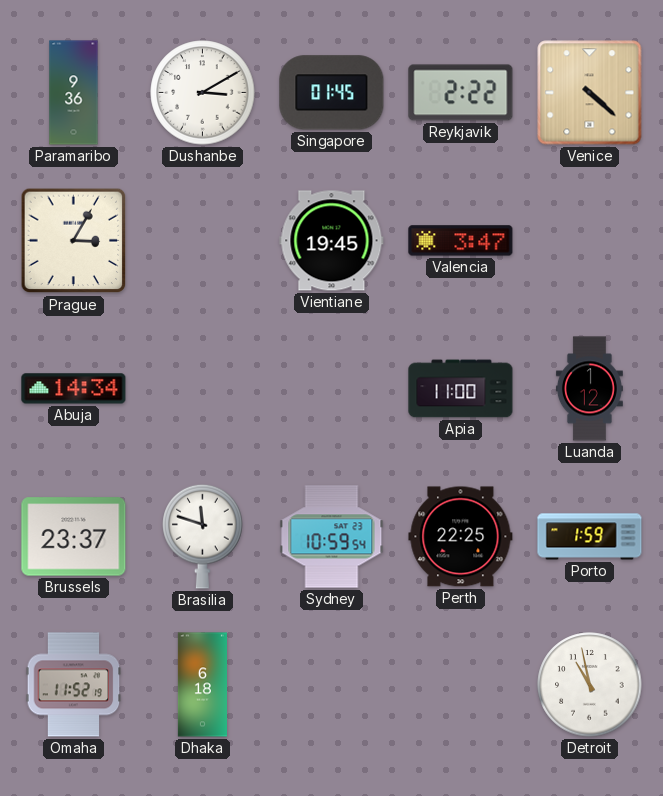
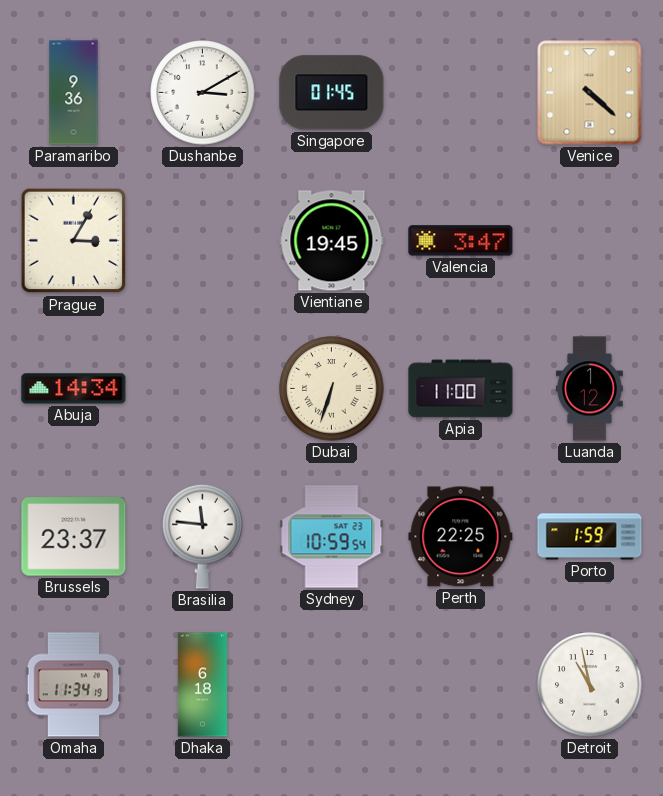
Reykjavik: 2:22 -> none (461, 93)
Dubai: none -> 6:33 (332, 389)
Brasilia: 11:48 -> 11:46 (203, 536)
Omaha: 11:52 -> 11:34 (74, 685)
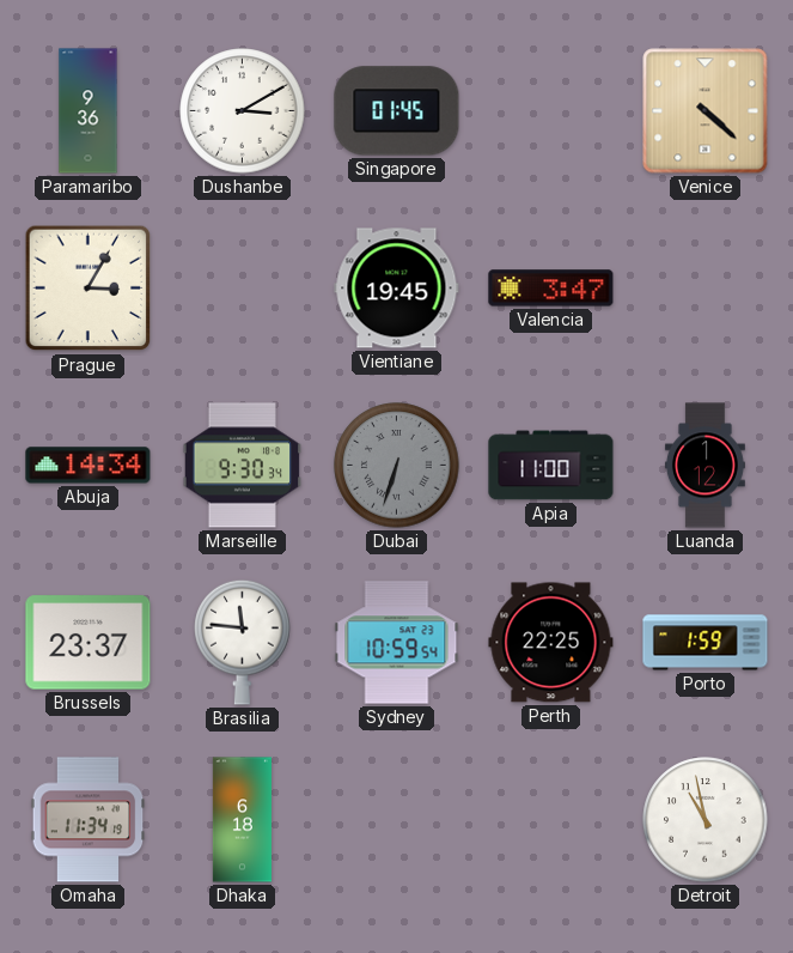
Marseille: none -> 9:30 (243, 466)
Dubai dial: cream -> grey (397, 466)
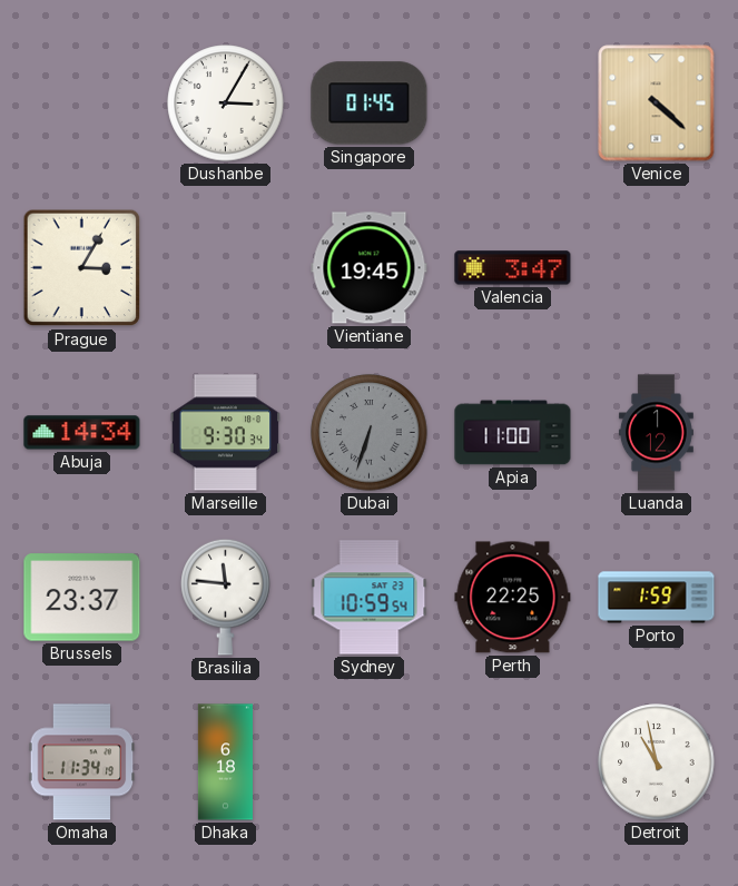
Paramaribo: 9:36 -> none (89, 111)
Dushanbe: 3:10 -> 3:05 (226, 104)
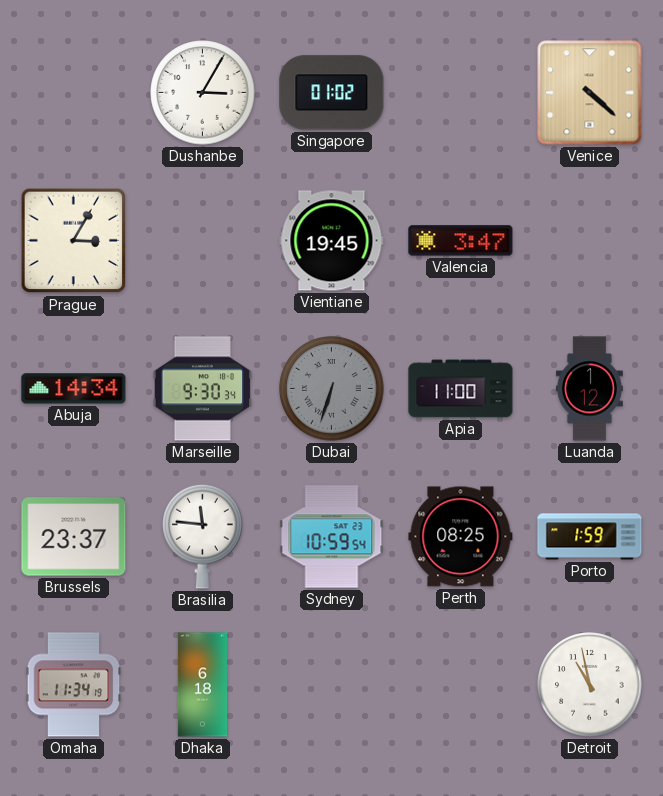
Singapore: 01:45 -> 01:02 (332, 93)
Perth: 22:25 -> 08:25 (461, 537)
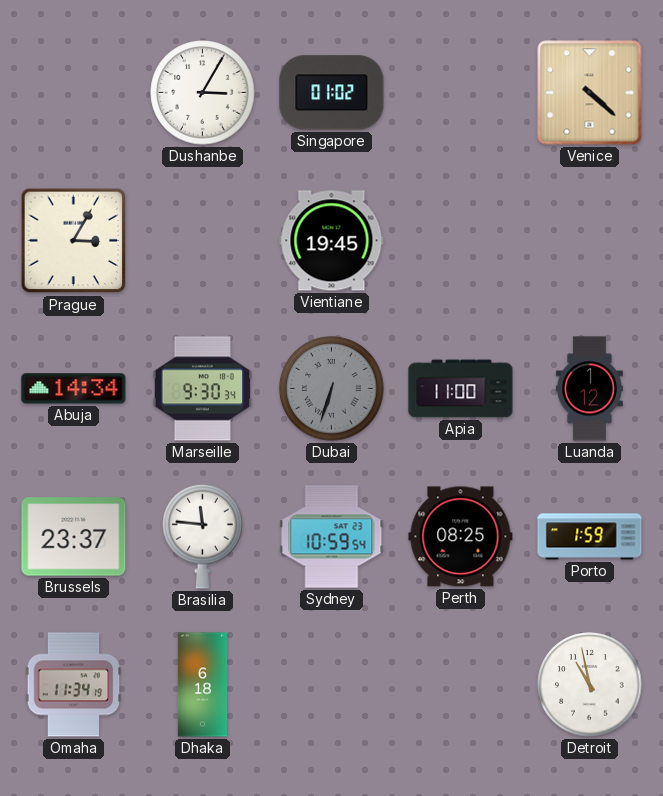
Valencia: 3:47 -> none (461, 241)
